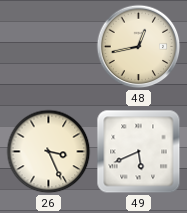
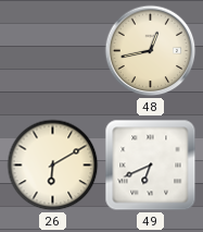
26: 3:26 -> 6:10 (53, 166)
49: 5:41 -> 6:41 (151, 166)
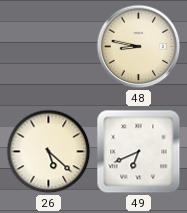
48: 12:43 -> 8:47 (139, 47)
26: 6:10 -> 5:22 (49, 152)
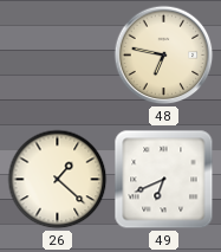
48: 8:47 -> 6:47 (164, 56)
26: 5:22 -> 1:22 (58, 180)
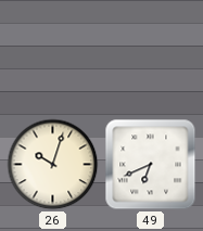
48: 6:47 -> none (164, 56)
26: 1:22 -> 10:03 (53, 165)
